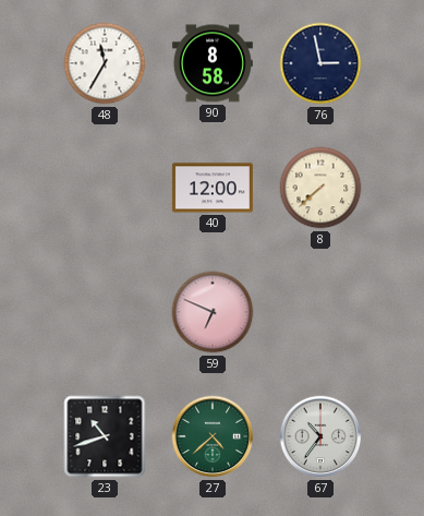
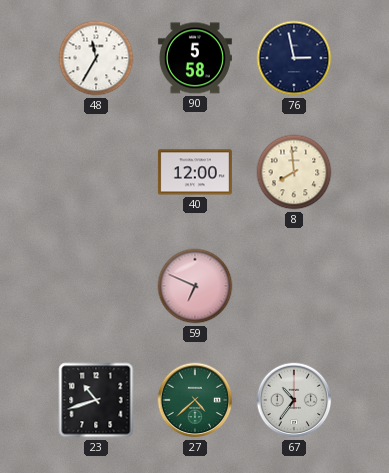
90: 8:58 -> 5:58 (195, 58)
8: 7:38 -> 7:59 (294, 172)
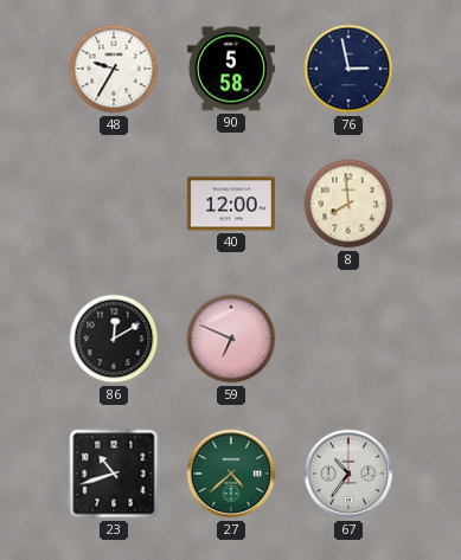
48: 11:35 -> 9:35 (114, 69)
86: none -> 12:10 (114, 339)
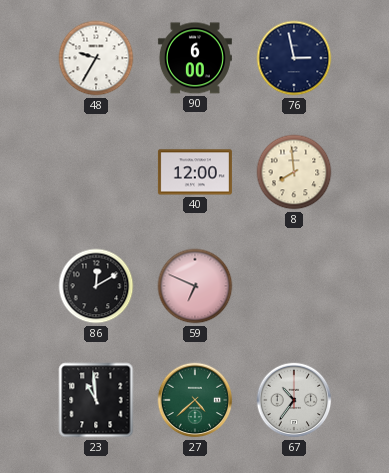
90: 5:58 -> 6:00 (195, 58)
23: 10:42 -> 10:59 (96, 400)
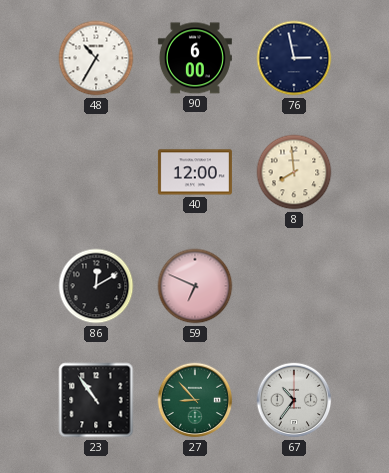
48: 9:35 -> 10:35 (96, 58)
23: 10:59 -> 10:54 (96, 400)
27: 4:38 -> 8:53 (195, 400)
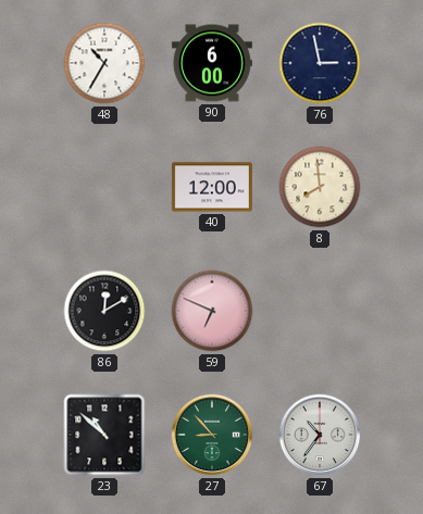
23: 10:54 -> 10:52 (104, 435)
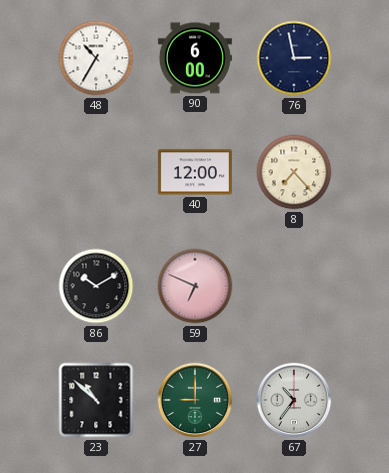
8: 7:59 -> 7:23 (294, 172)
86: 12:10 -> 10:10 (96, 286)
27: 8:53 -> 9:00 (195, 400)
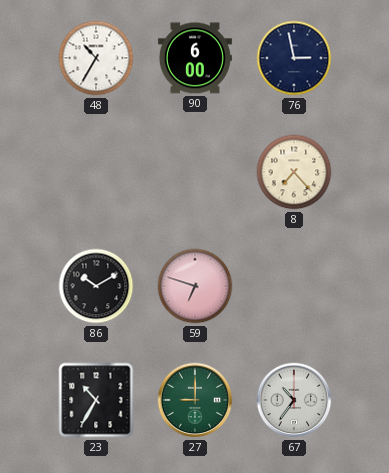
40: 12:00 -> none (195, 172)
59: 6:49 -> 6:48 (195, 286)
23: 10:52 -> 10:35 (96, 400)
